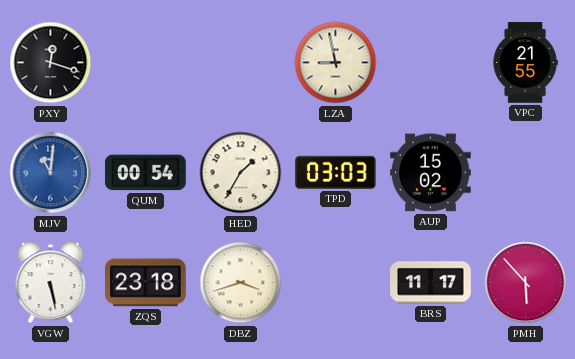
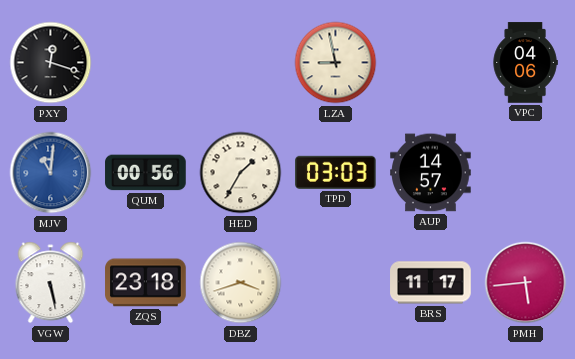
VPC: 21:55 -> 04:06 (525, 63)
QUM: 00:54 -> 00:56 (146, 173)
AUP: 15:02 -> 14:57 (431, 173)
PMH: 5:53 -> 5:44 (526, 283)
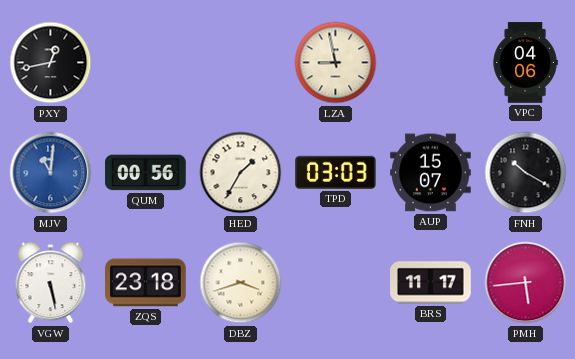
PXY: 12:18 -> 12:43 (51, 63)
AUP: 14:57 -> 15:07 (431, 173)
FNH: none -> 10:20 (526, 173)
